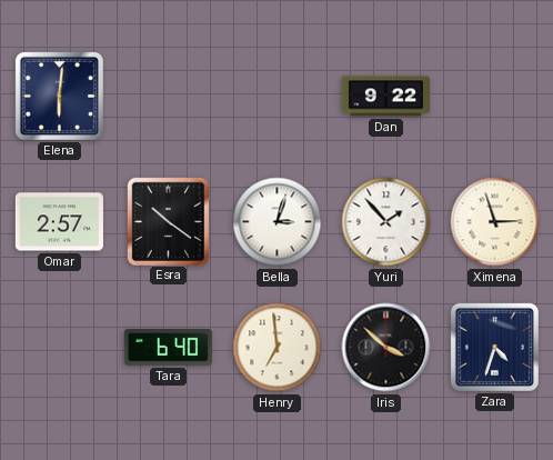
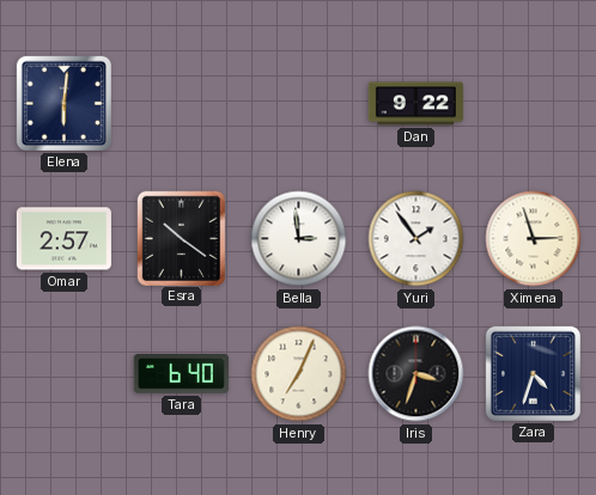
Bella: 3:03 -> 2:59 (299, 239)
Yuri: 1:53 -> 1:54 (416, 239)
Henry: 6:59 -> 7:04 (299, 374)
Iris: 3:52 -> 3:33 (416, 374)
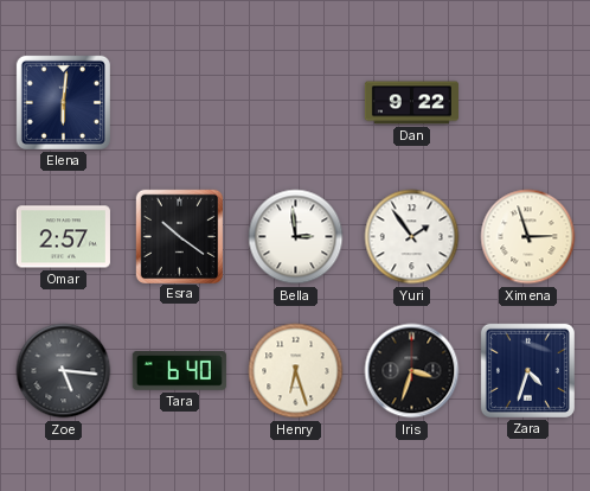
Zoe: none -> 5:16 (64, 371)
Henry: 7:04 -> 6:27 (296, 371)
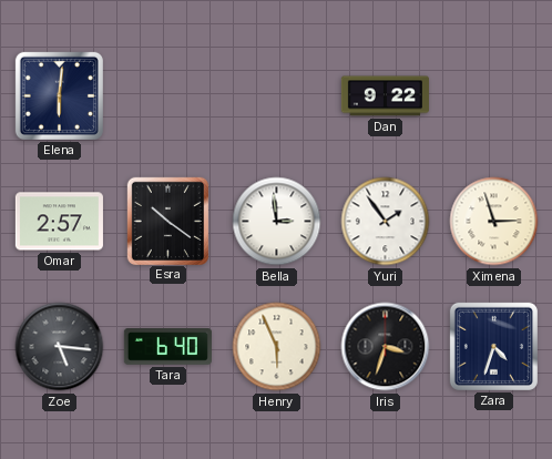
Henry: 6:27 -> 5:56 (277, 347)
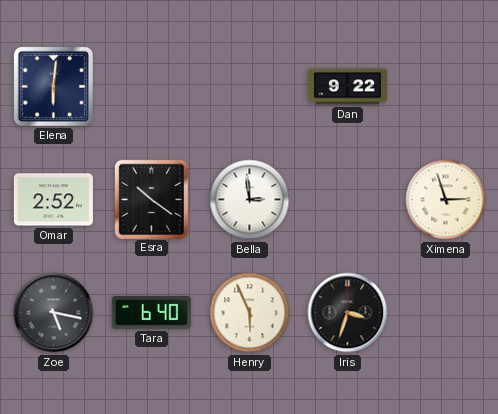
Omar: 2:57 -> 2:52 (53, 200)
Yuri: 1:54 -> none (386, 222)
Zoe: 5:16 -> 5:17 (54, 313)
Zara: 4:33 -> none (493, 346)
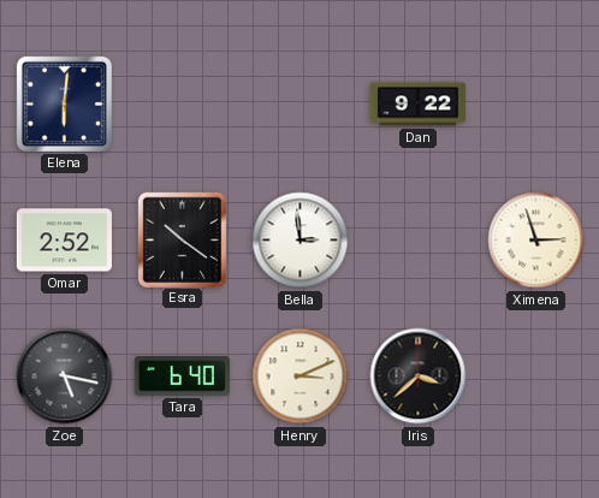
Henry: 5:56 -> 3:11 (301, 377)
Iris: 3:33 -> 3:38 (419, 377)
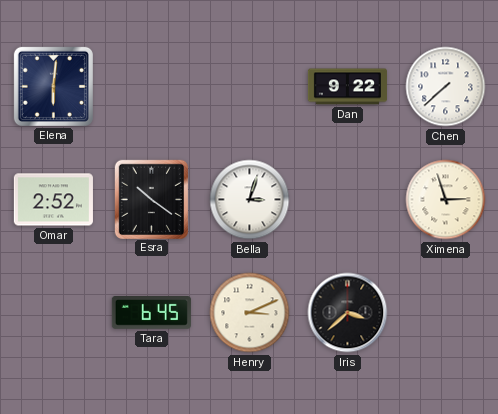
Chen: none -> 7:38 (446, 87)
Bella: 2:59 -> 3:03 (250, 200)
Zoe: 5:17 -> none (65, 377)
Tara: 6:40 -> 6:45 (151, 313)
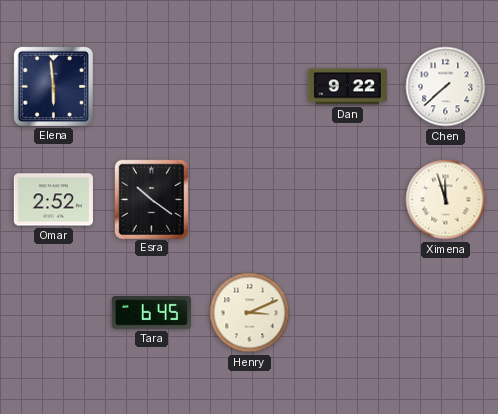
Elena: 6:01 -> 5:59 (53, 86)
Bella: 3:03 -> none (250, 200)
Ximena: 2:57 -> 11:57 (446, 200)
Iris: 3:38 -> none (348, 313)
